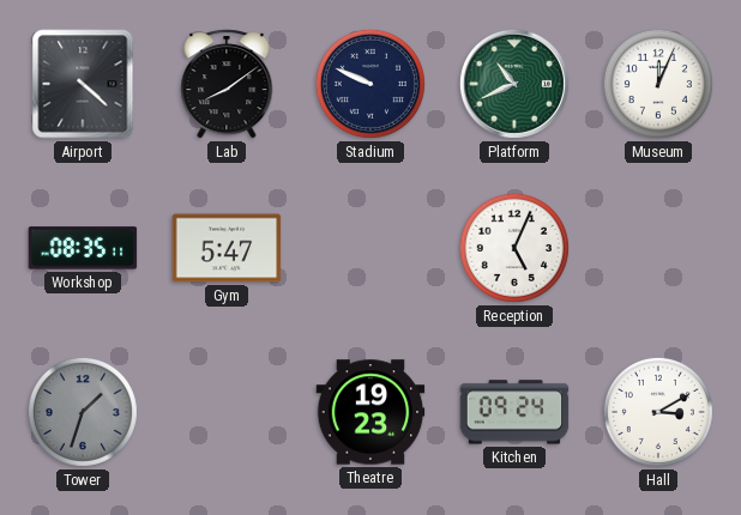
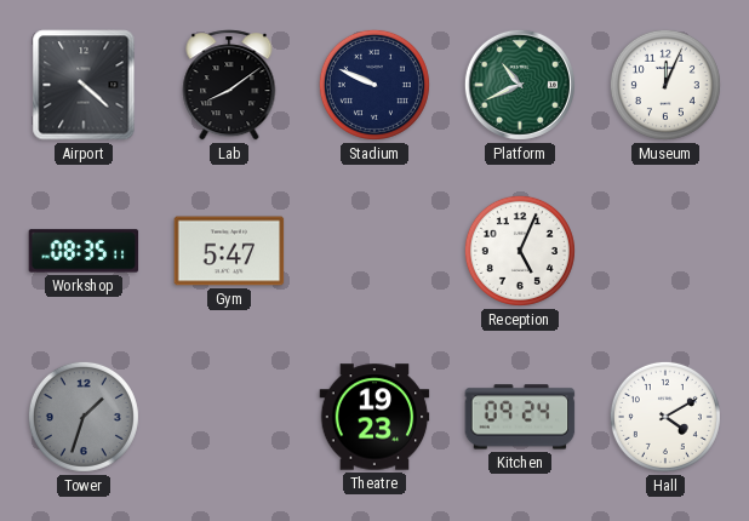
Hall: 3:10 -> 4:10 (665, 417)
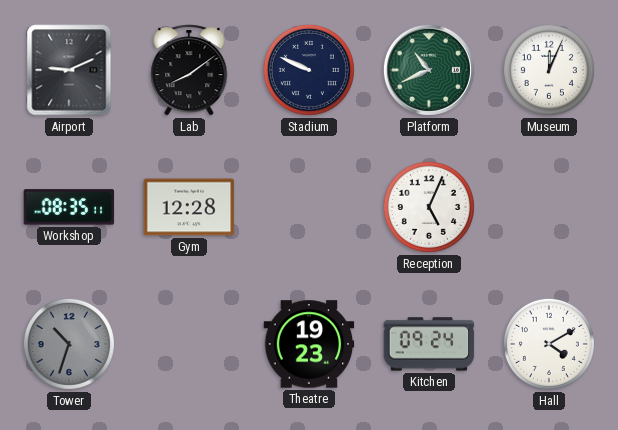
Airport: 4:22 -> 9:11 (69, 70)
Gym: 5:47 -> 12:28 (189, 207)
Tower: 1:33 -> 10:33 (69, 344)
